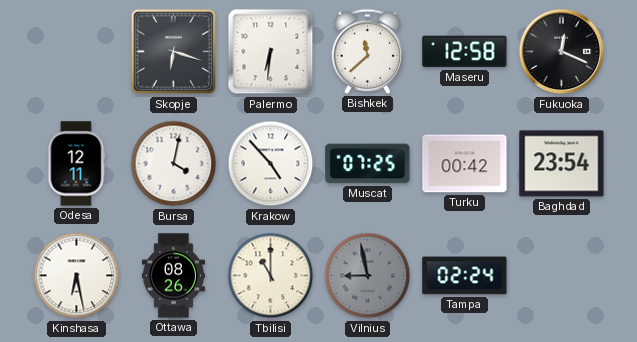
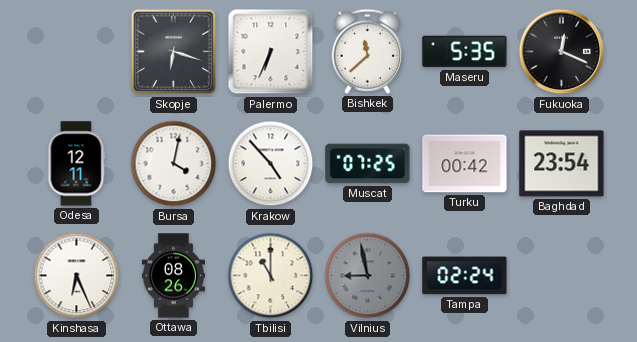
Palermo: 6:31 -> 6:34 (271, 52)
Maseru: 12:58 -> 5:35 (465, 52)
Kinshasa: 6:28 -> 6:26 (77, 276)
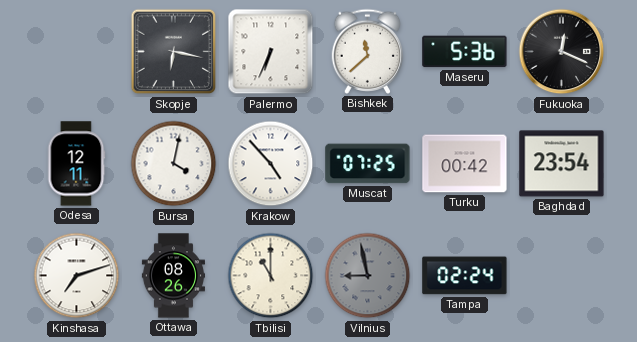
Skopje: 6:18 -> 6:17 (174, 52)
Maseru: 5:35 -> 5:36 (465, 52)
Kinshasa: 6:26 -> 7:12 (77, 276)
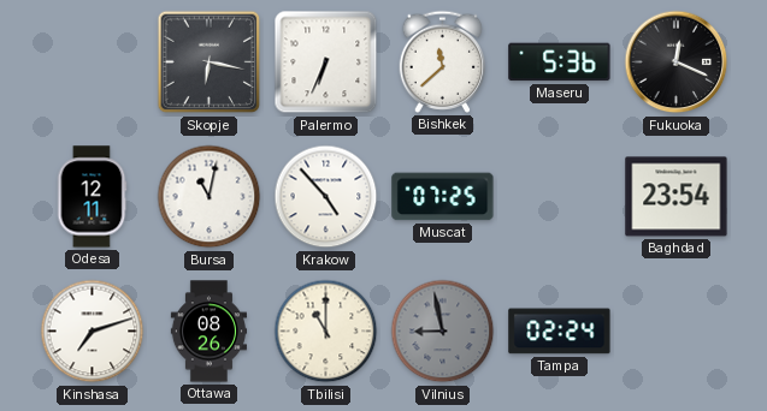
Bursa: 4:02 -> 11:02 (210, 197)
Turku: 00:42 -> none (465, 164)
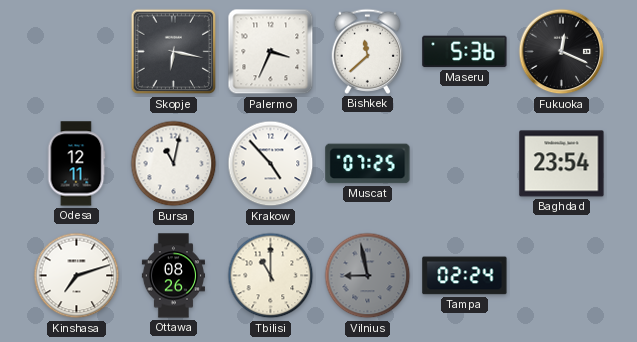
Palermo: 6:34 -> 3:34 (271, 52)
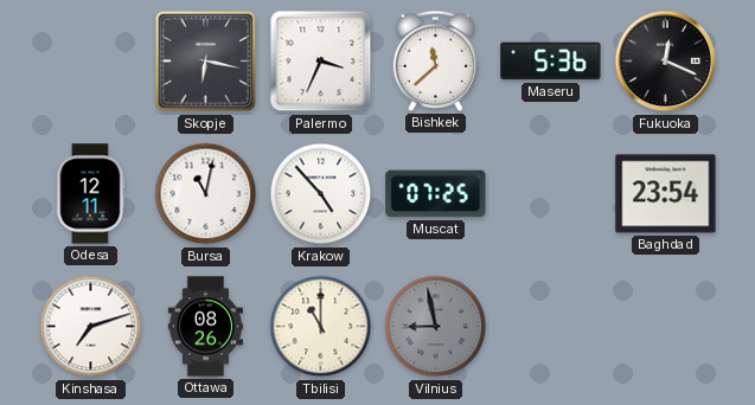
Tampa: 02:24 -> none (465, 276)
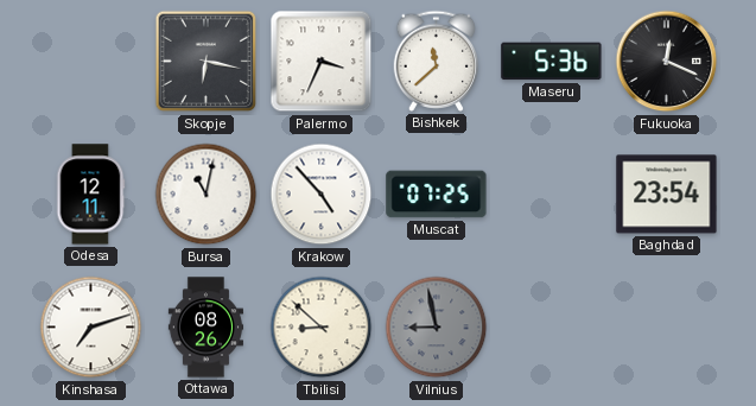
Tbilisi: 11:00 -> 8:52 (322, 328)
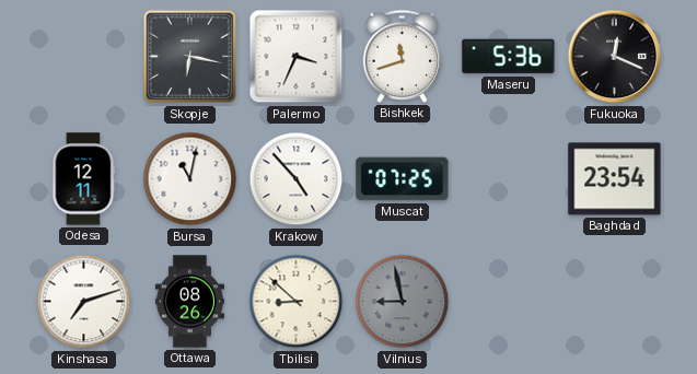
Bishkek: 11:38 -> 11:42 (403, 56)
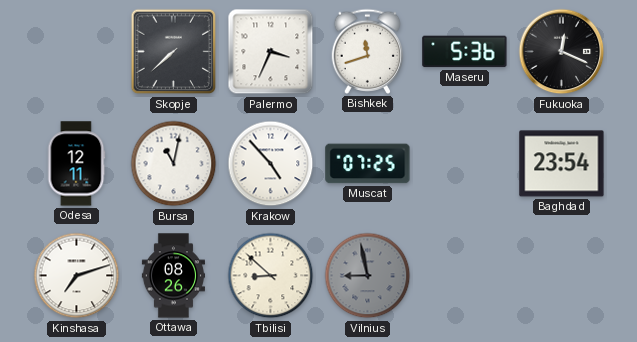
Skopje: 6:17 -> 7:38 (174, 52)
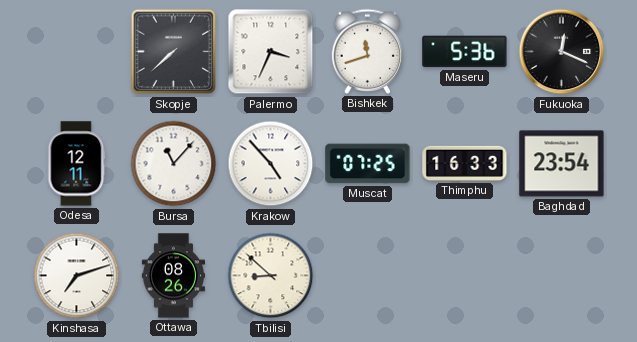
Bursa: 11:02 -> 11:07 (174, 164)
Thimphu: none -> 16:33 (465, 163)
Vilnius: 8:58 -> none (368, 276)
